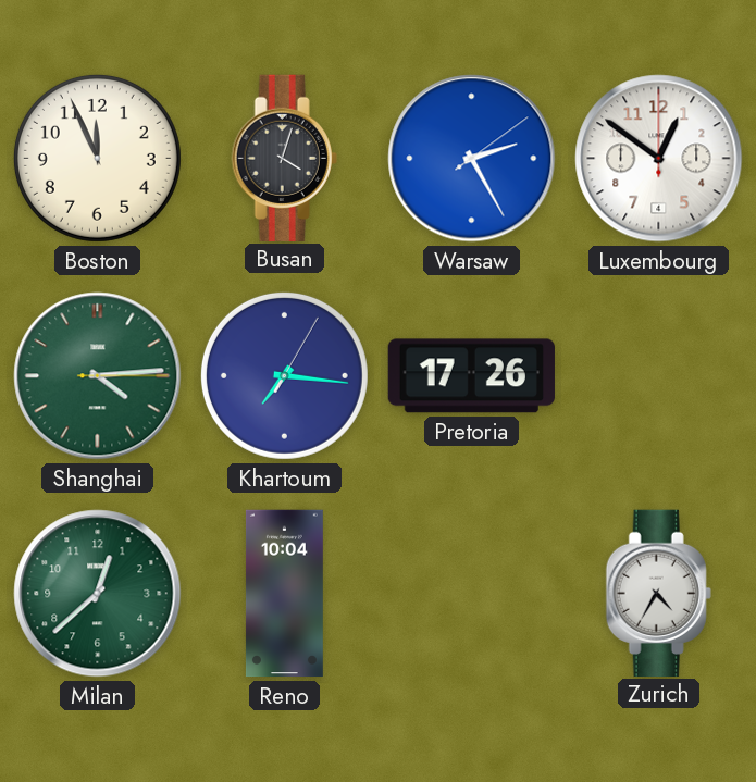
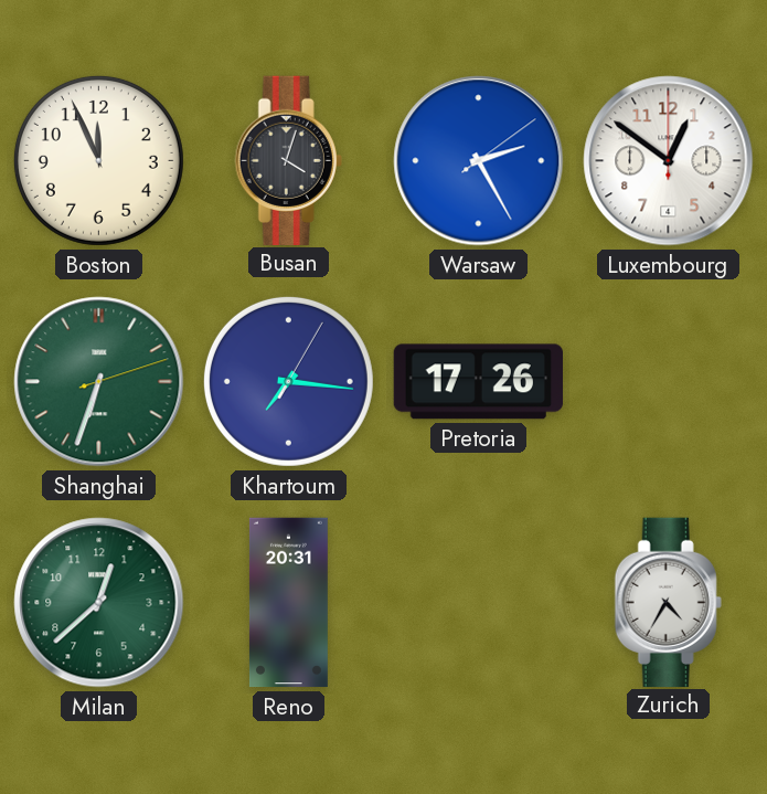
Shanghai: 4:14 -> 6:33 (99, 382)
Reno: 10:04 -> 20:31 (288, 603)
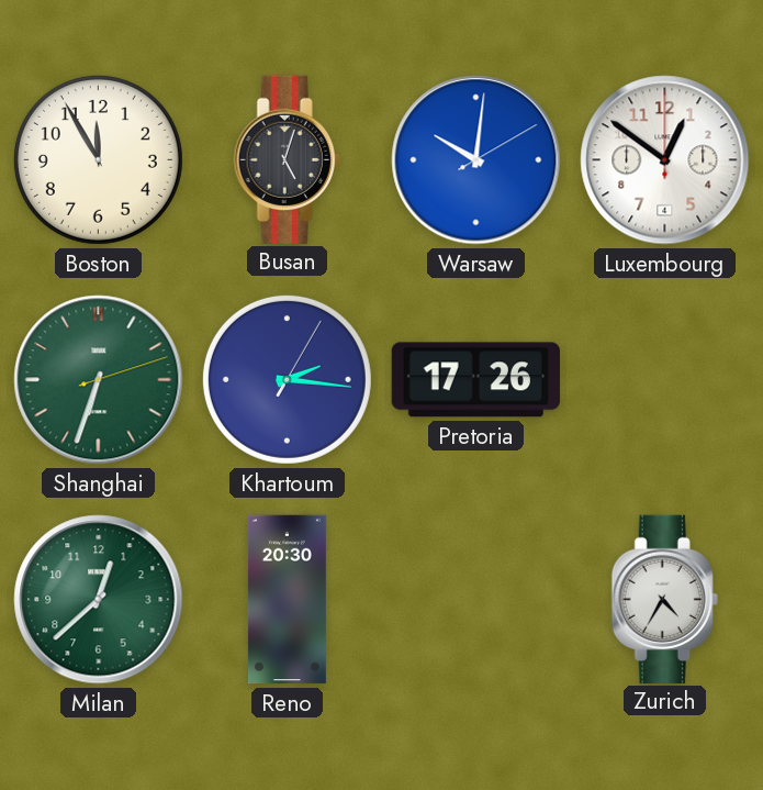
Boston: 11:56 -> 11:55 (98, 159)
Busan: 4:03 -> 5:03 (287, 159)
Warsaw: 2:25 -> 10:01 (476, 160)
Khartoum: 7:16 -> 2:16 (287, 379)
Reno: 20:31 -> 20:30 (287, 600)
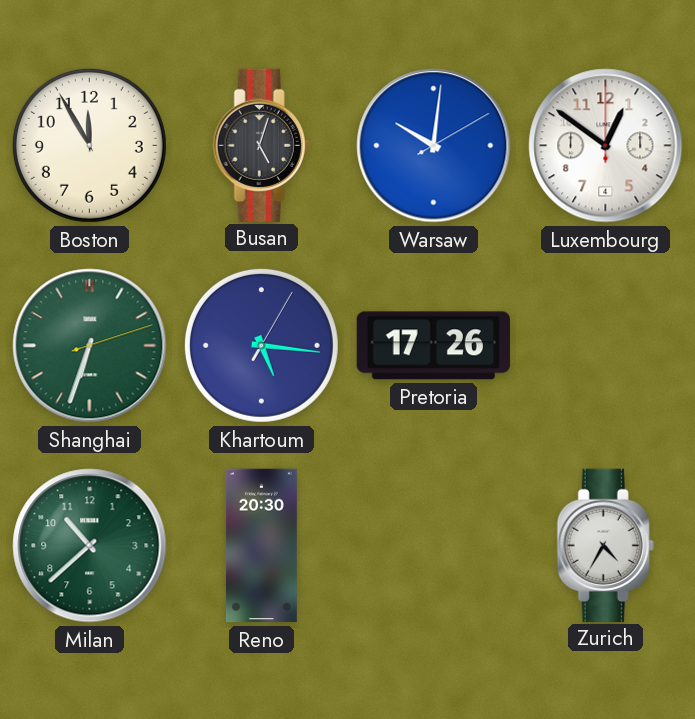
Khartoum: 2:16 -> 5:16 (261, 345)
Milan: 12:38 -> 10:38 (90, 546)
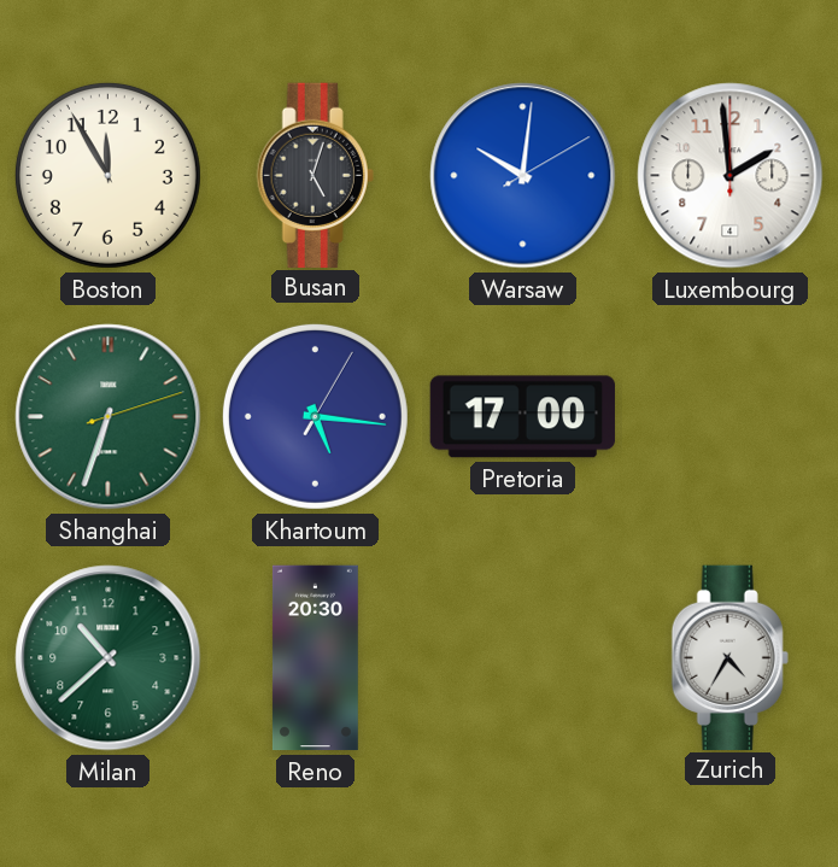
Luxembourg: 12:51 -> 1:59 (731, 176)
Pretoria: 17:26 -> 17:00 (522, 417)
